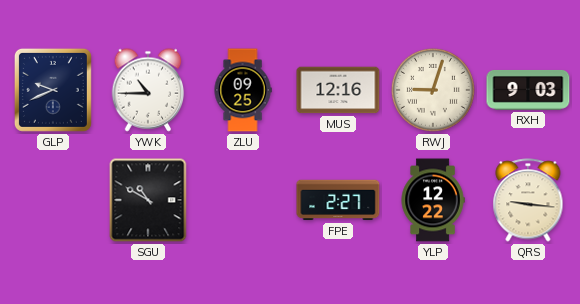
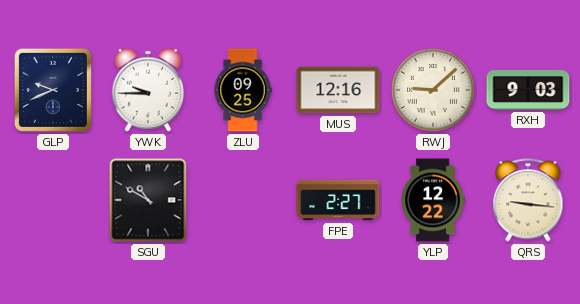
YWK: 10:45 -> 9:45 (148, 90)
RWJ: 9:03 -> 9:08 (433, 90)
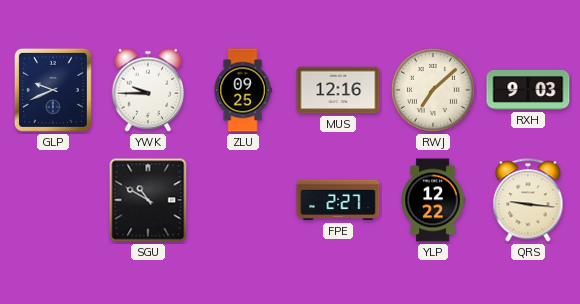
RWJ: 9:08 -> 7:08 (433, 90)
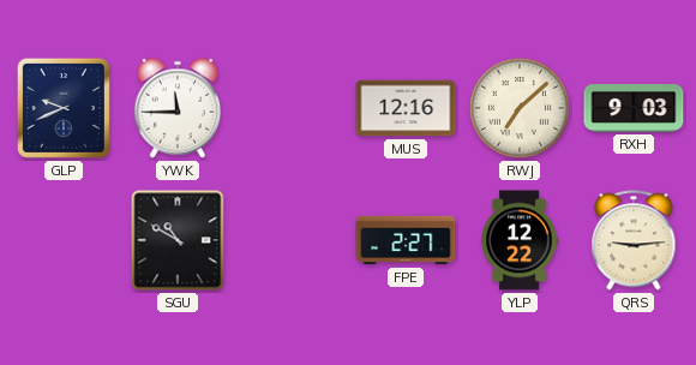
YWK: 9:45 -> 11:45 (178, 108)
ZLU: 09:25 -> none (243, 90)
QRS: 9:16 -> 9:14 (634, 240)
